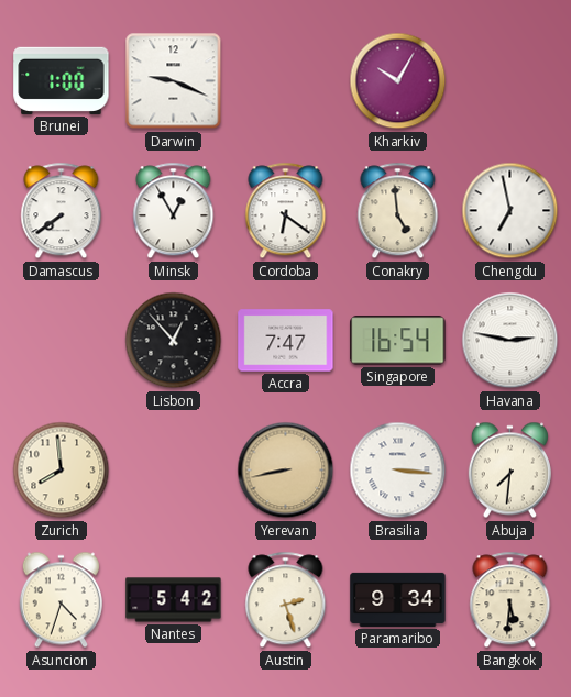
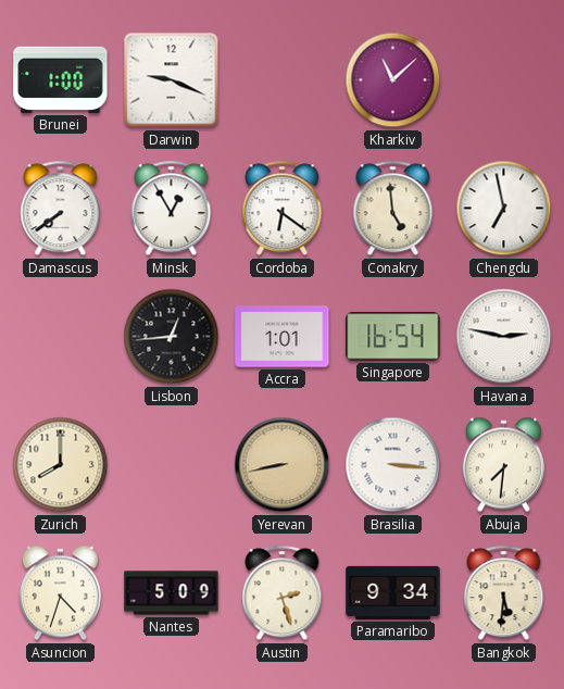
Kharkiv: 10:05 -> 11:08 (393, 80)
Lisbon: 12:53 -> 12:44 (172, 337)
Accra: 7:47 -> 1:01 (283, 337)
Zurich: 7:59 -> 8:00 (61, 465)
Nantes: 5:42 -> 5:09 (172, 593)
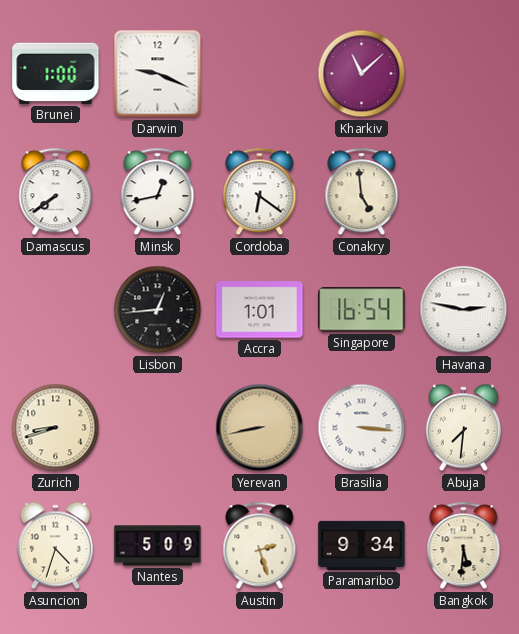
Minsk: 12:55 -> 12:43 (158, 192)
Chengdu: 6:58 -> none (504, 209)
Zurich: 8:00 -> 8:42 (56, 428)
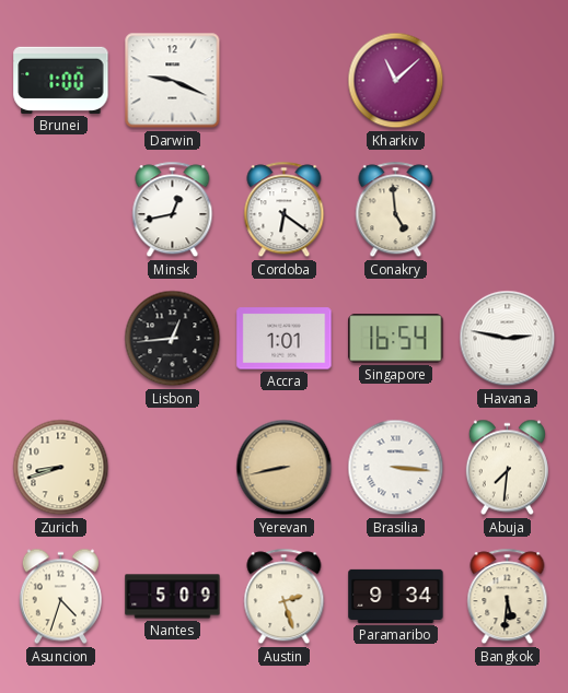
Damascus: 7:39 -> none (56, 192)
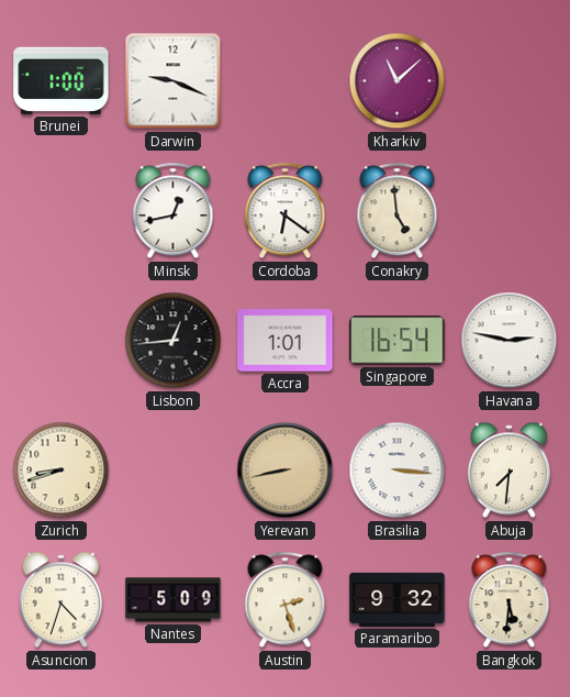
Paramaribo: 9:34 -> 9:32 (398, 599)
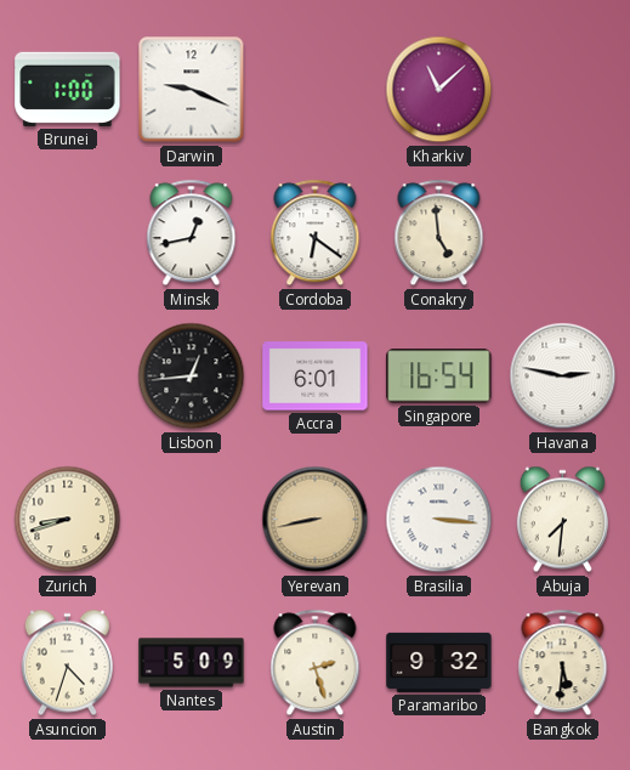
Accra: 1:01 -> 6:01 (316, 376)
